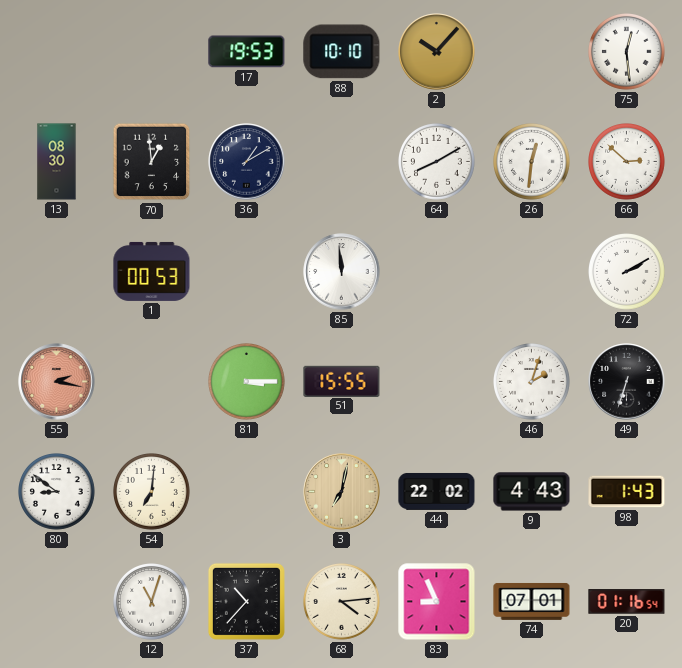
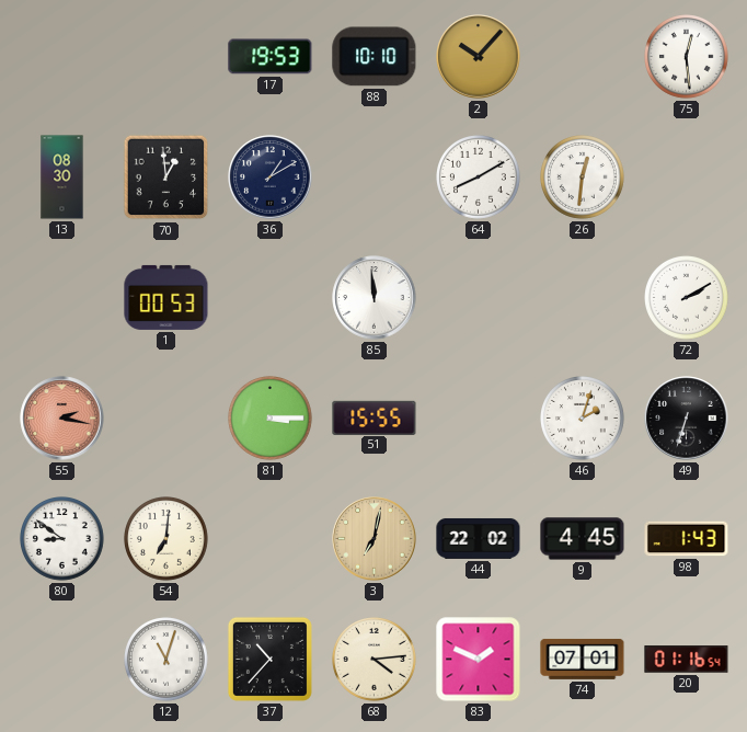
66: 2:52 -> none (627, 162)
9: 4:43 -> 4:45 (583, 539)
83: 8:56 -> 1:49 (479, 660)
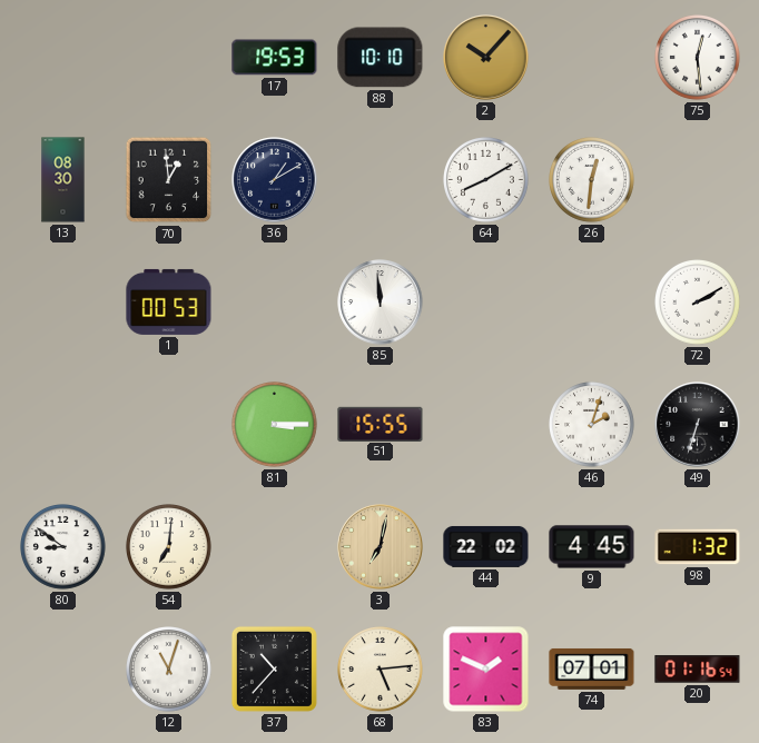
55: 2:17 -> none (62, 419)
98: 1:43 -> 1:32 (698, 547)
68: 4:14 -> 5:14 (381, 670)
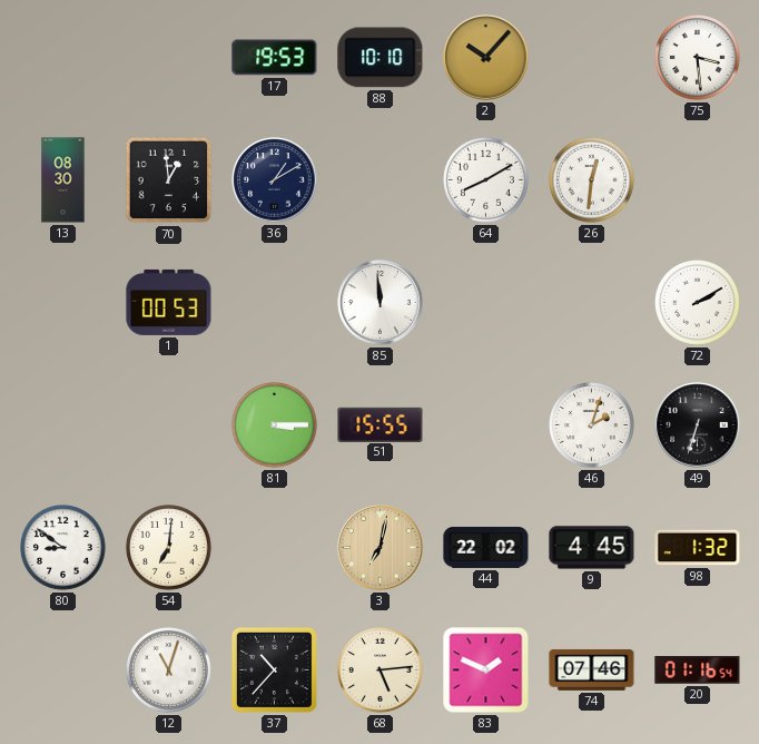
75: 12:29 -> 3:29 (698, 58)
74: 07:01 -> 07:46 (592, 669)
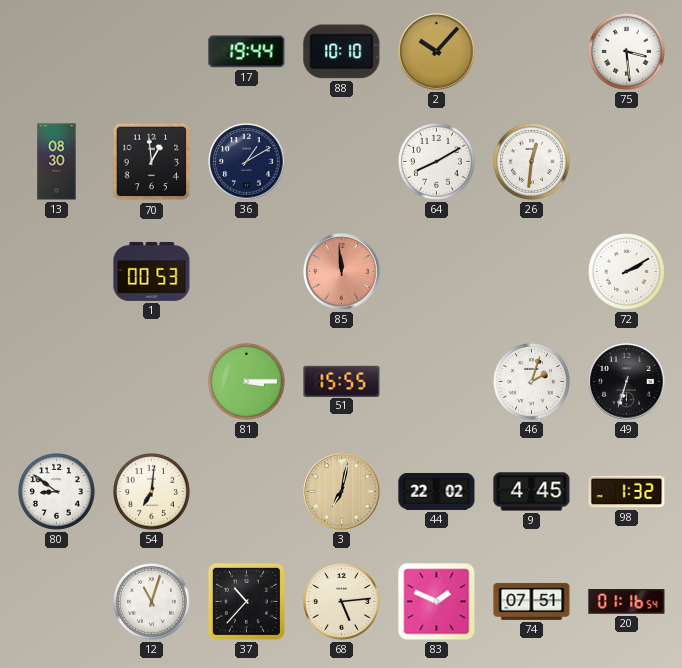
17: 19:53 -> 19:44 (247, 52)
85 dial: white -> salmon (342, 272)
74: 07:46 -> 07:51 (532, 601)
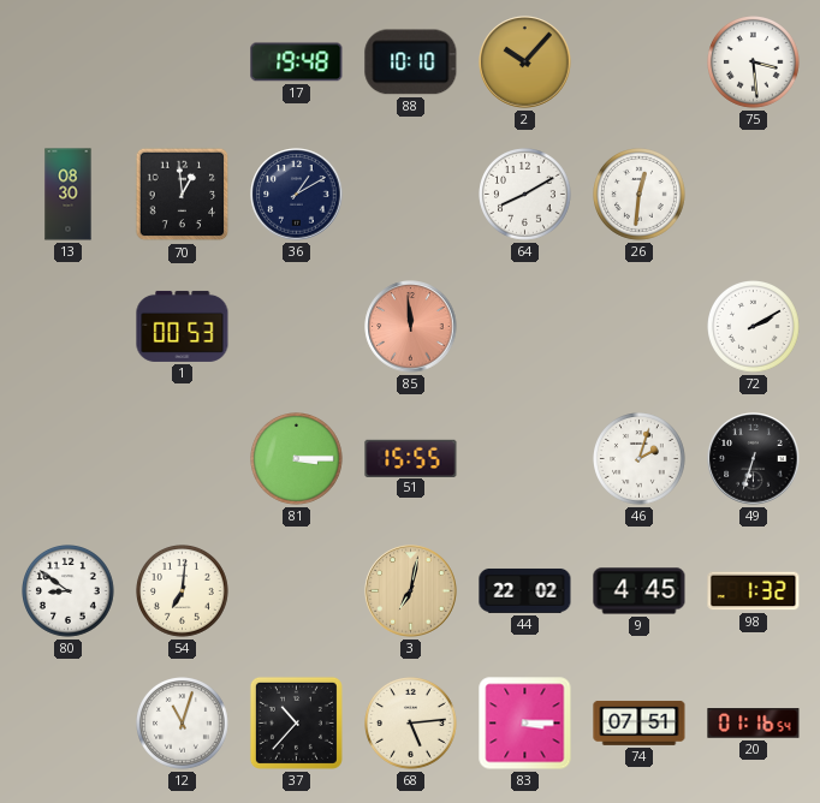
17: 19:44 -> 19:48 (297, 63)
83: 1:49 -> 3:15 (525, 724)
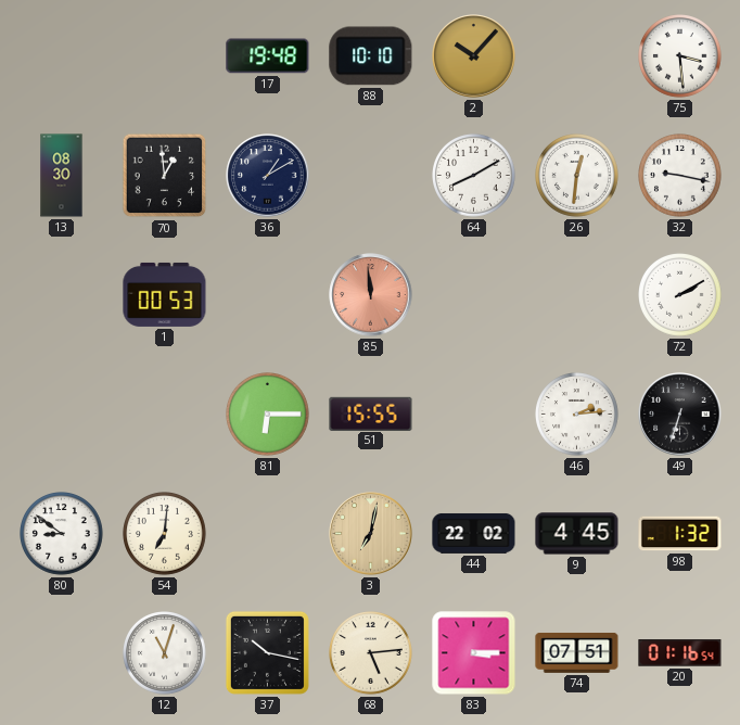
32: none -> 9:17 (680, 176)
81: 3:15 -> 6:15 (268, 415)
46: 2:03 -> 2:14 (577, 415)
37: 10:37 -> 10:17 (267, 652)
